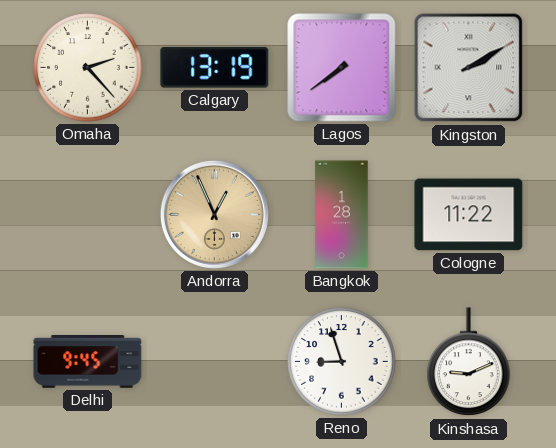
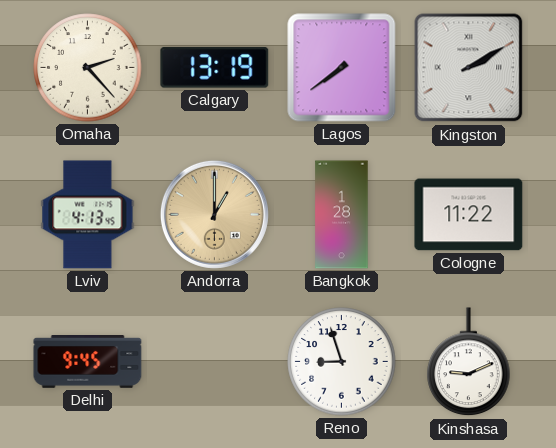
Lviv: none -> 4:13 (88, 215)
Andorra: 12:56 -> 1:00 (214, 214)
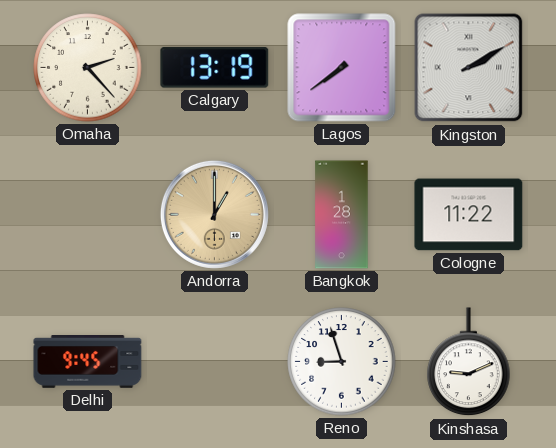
Lviv: 4:13 -> none (88, 215)
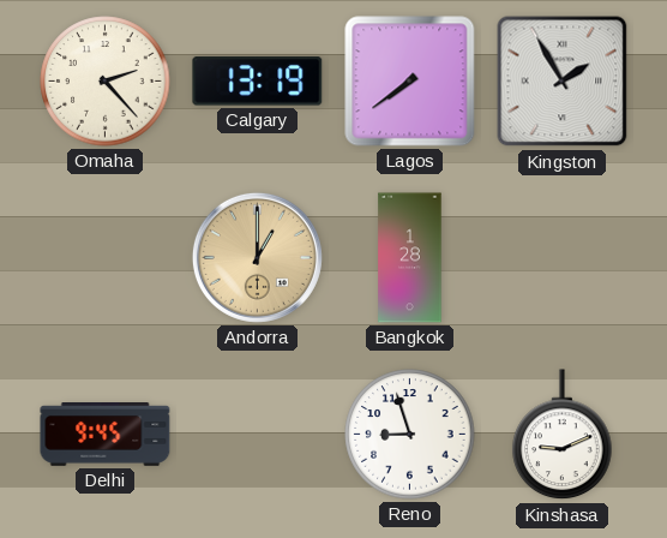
Kingston: 2:10 -> 1:55 (563, 82)
Cologne: 11:22 -> none (469, 215)
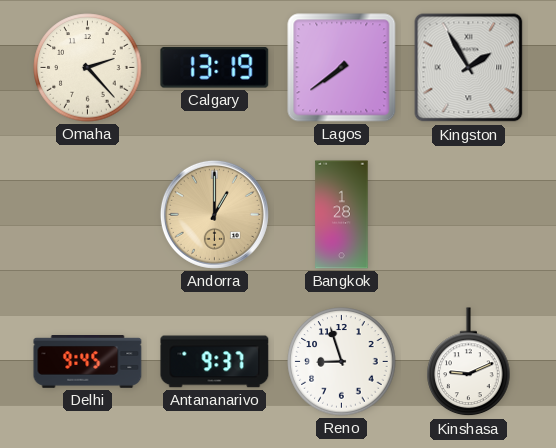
Antananarivo: none -> 9:37 (215, 362)
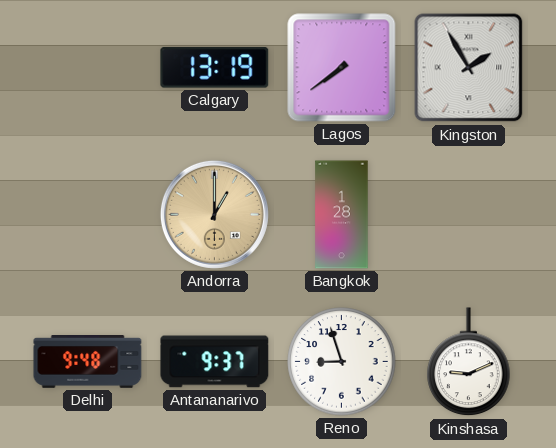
Omaha: 2:23 -> none (88, 68)
Delhi: 9:45 -> 9:48 (88, 362)
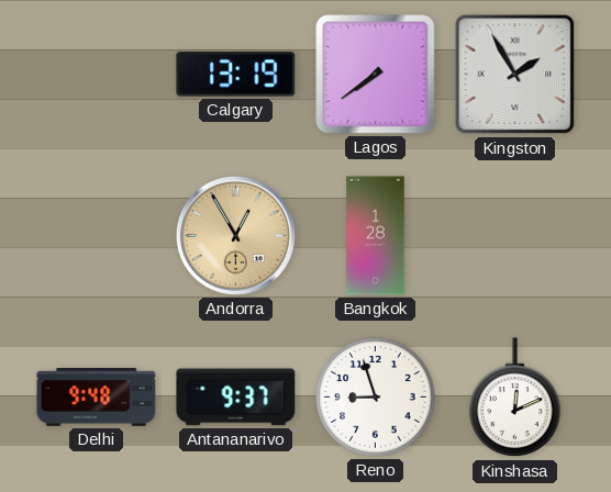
Andorra: 1:00 -> 12:55 (235, 235)
Kinshasa: 9:11 -> 12:11 (515, 398)
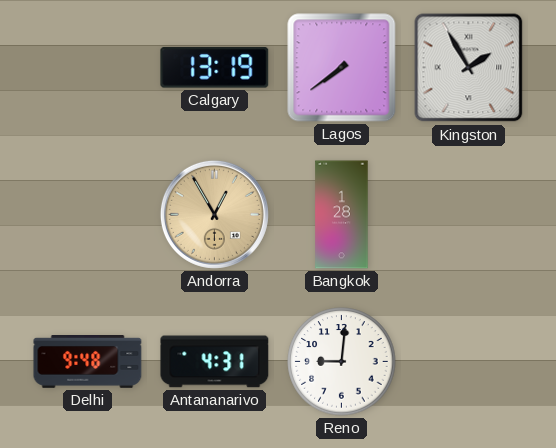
Antananarivo: 9:37 -> 4:31 (215, 362)
Reno: 8:57 -> 9:01 (342, 362)
Kinshasa: 12:11 -> none (515, 398)
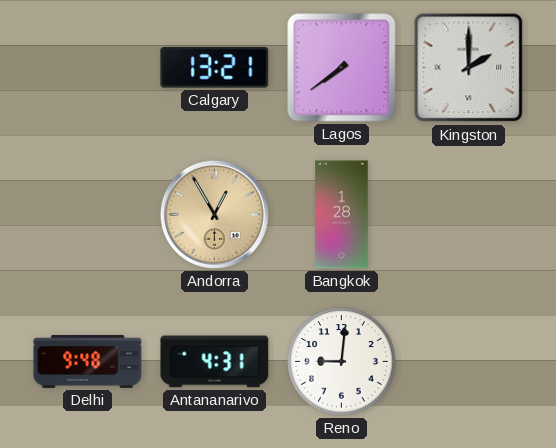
Calgary: 13:19 -> 13:21 (215, 68)
Kingston: 1:55 -> 2:00 (469, 68)
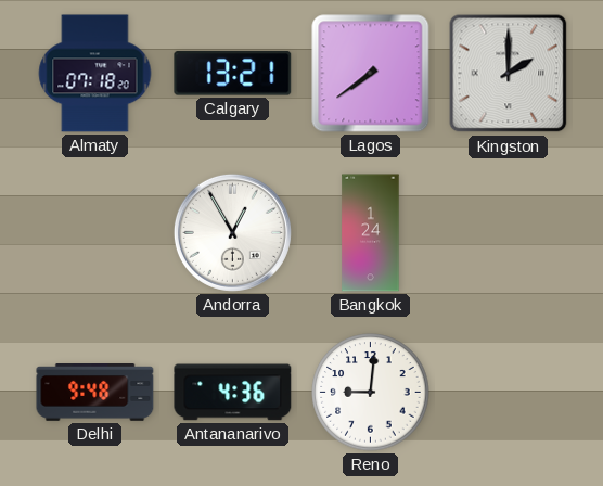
Almaty: none -> 07:18 (95, 74)
Andorra dial: champagne -> white (232, 232)
Bangkok: 1:28 -> 1:24 (371, 233)
Antananarivo: 4:31 -> 4:36 (233, 393)
